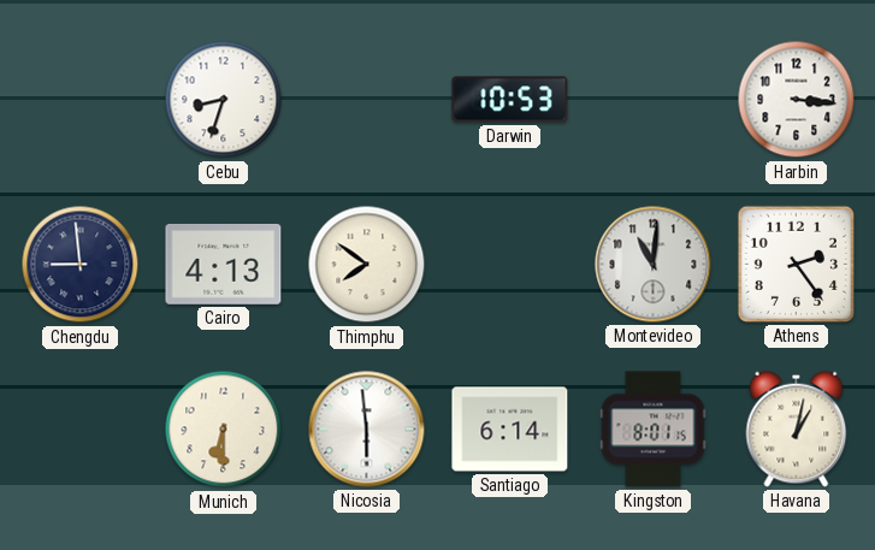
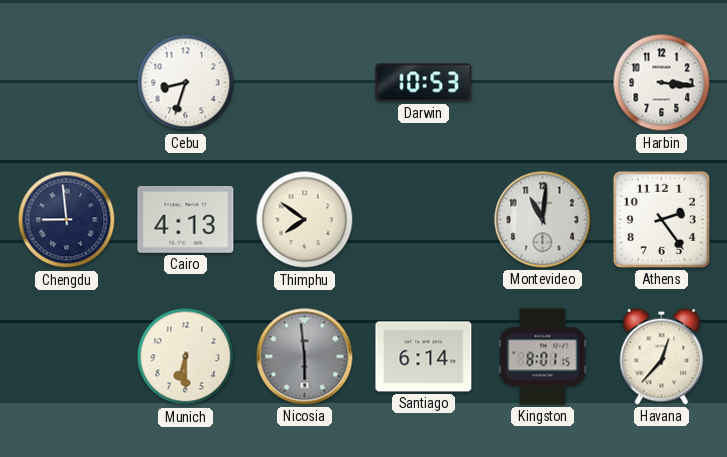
Nicosia dial: white -> grey (305, 357)
Havana: 1:02 -> 12:37 (662, 356)
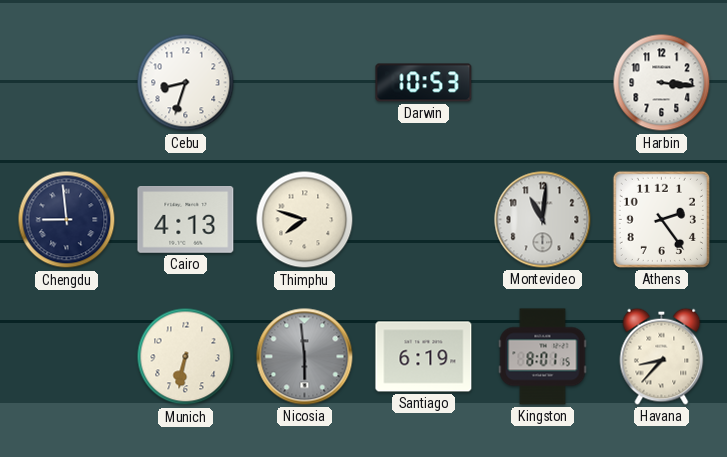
Thimphu: 7:51 -> 7:48 (305, 220)
Munich: 6:30 -> 6:32 (186, 357)
Santiago: 6:14 -> 6:19 (424, 357)
Havana: 12:37 -> 8:37 (662, 356)
